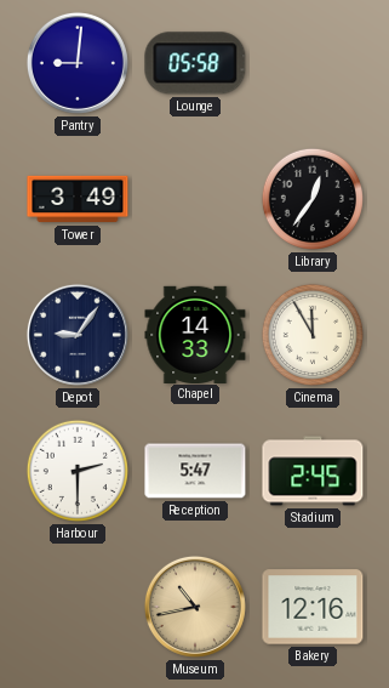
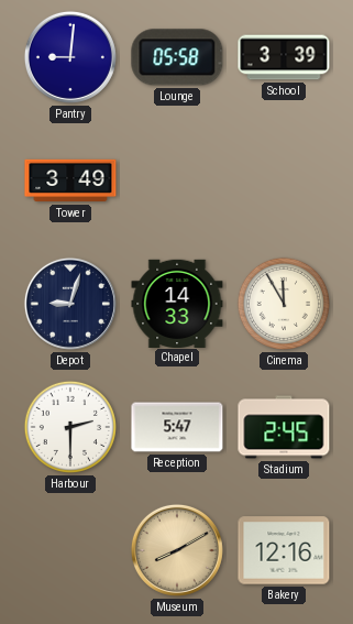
School: none -> 3:39 (284, 57)
Library: 12:36 -> none (313, 199)
Depot: 9:06 -> 9:03 (70, 304)
Museum: 10:43 -> 8:10 (177, 550)
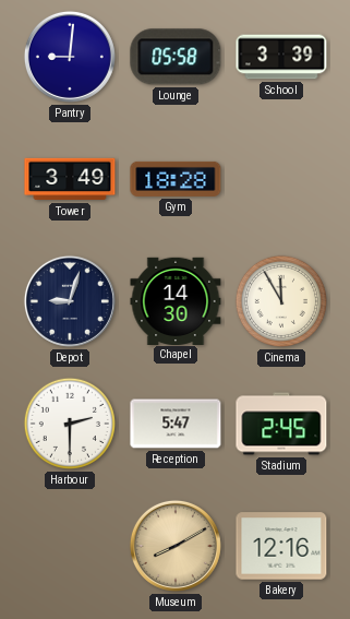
Gym: none -> 18:28 (176, 179)
Chapel: 14:33 -> 14:30 (176, 300)
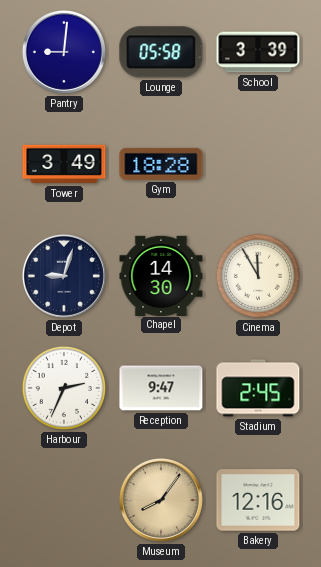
Harbour: 2:30 -> 2:34 (64, 388)
Reception: 5:47 -> 9:47 (161, 388)
Museum: 8:10 -> 8:06 (161, 500)
